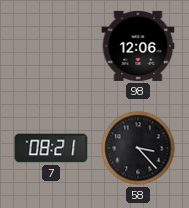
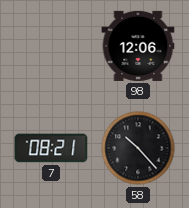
58: 3:23 -> 10:23 (138, 148)
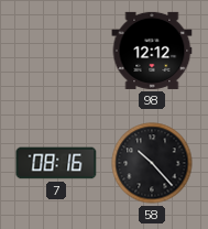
98: 12:06 -> 12:12 (152, 51)
7: 08:21 -> 08:16 (56, 163)
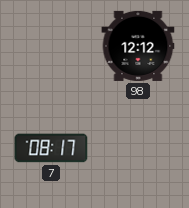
7: 08:16 -> 08:17 (51, 148)
58: 10:23 -> none (152, 163)
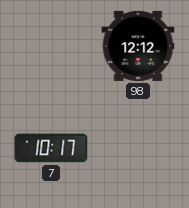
7: 08:17 -> 10:17 (51, 148)
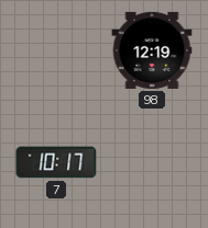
98: 12:12 -> 12:19 (152, 50)
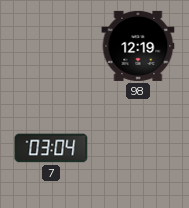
7: 10:17 -> 03:04 (51, 148)
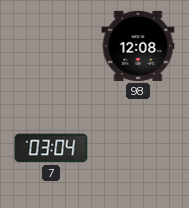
98: 12:19 -> 12:08 (138, 46)
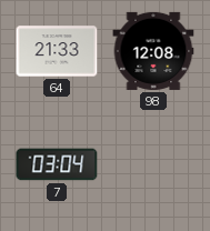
64: none -> 21:33 (57, 51)
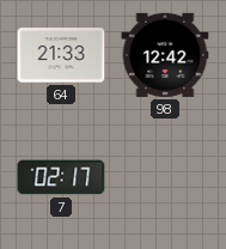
98: 12:08 -> 12:42 (165, 55)
7: 03:04 -> 02:17 (61, 177)
